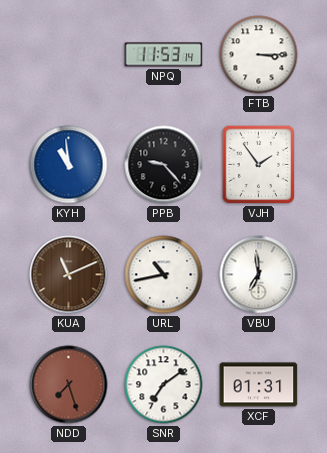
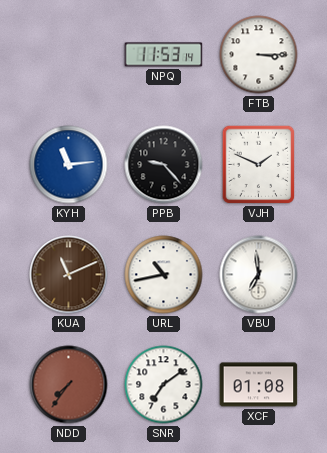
KYH: 10:59 -> 11:14 (69, 165)
VJH: 1:54 -> 1:49 (259, 165)
NDD: 7:27 -> 7:36 (69, 385)
XCF: 01:31 -> 01:08 (259, 385)
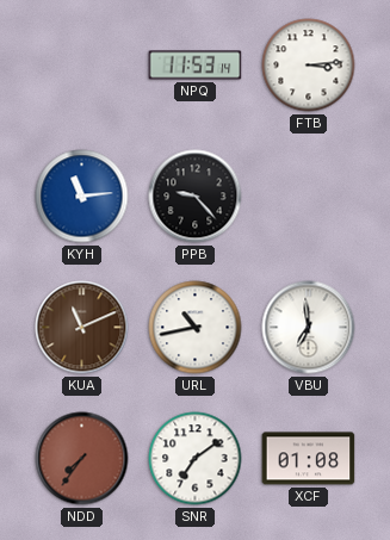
FTB: 3:15 -> 3:14 (309, 66)
VJH: 1:49 -> none (259, 165)
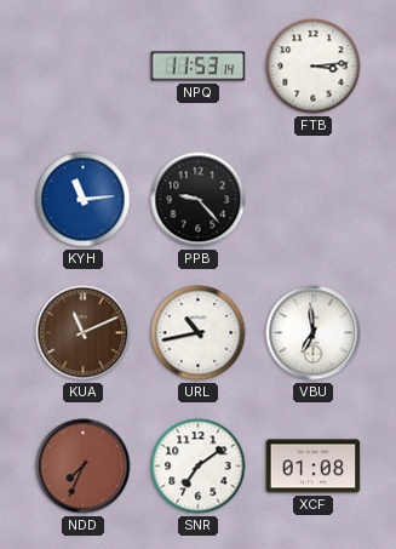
NDD: 7:36 -> 7:34 (84, 467)
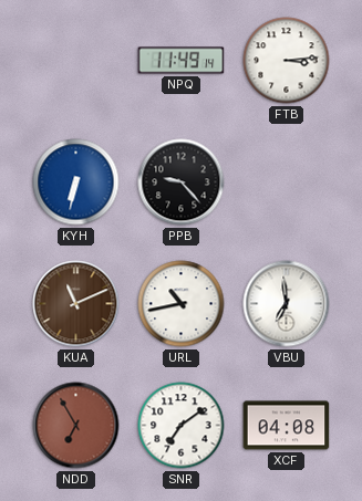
NPQ: 11:53 -> 11:49 (182, 61)
KYH: 11:14 -> 6:32 (76, 182)
NDD: 7:34 -> 6:55 (76, 426)
XCF: 01:08 -> 04:08 (287, 426)
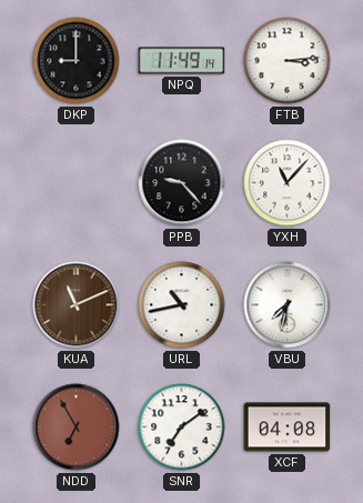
DKP: none -> 9:00 (77, 61)
KYH: 6:32 -> none (76, 182)
YXH: none -> 11:07 (288, 183)
VBU: 6:59 -> 7:32 (288, 305)
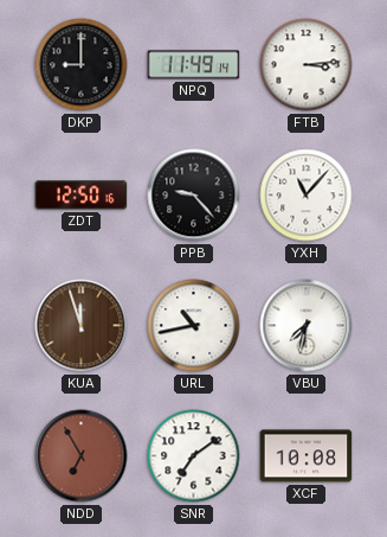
ZDT: none -> 12:50 (82, 196)
KUA: 11:11 -> 11:57 (82, 326)
XCF: 04:08 -> 10:08 (307, 456)
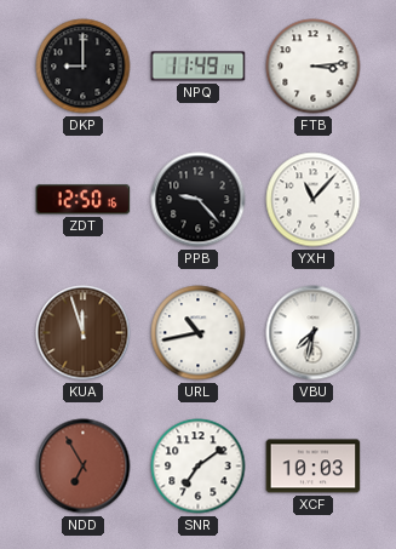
XCF: 10:08 -> 10:03 (314, 467)
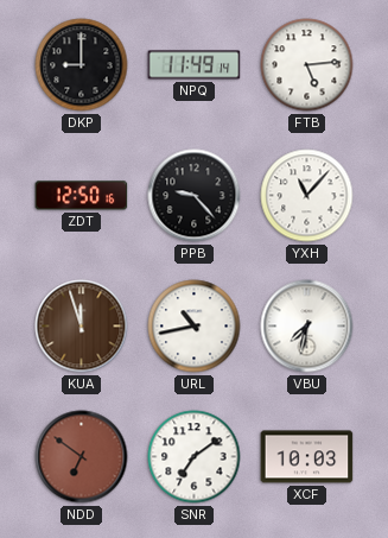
FTB: 3:14 -> 5:14 (307, 65)
NDD: 6:55 -> 6:51 (82, 457)
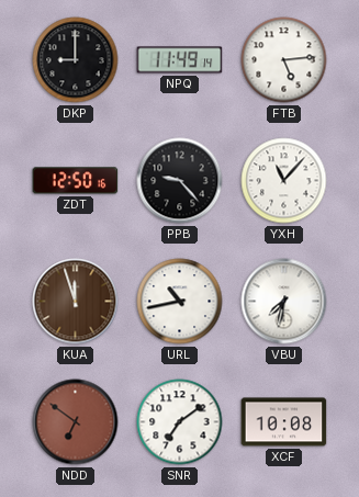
XCF: 10:03 -> 10:08 (284, 422)
